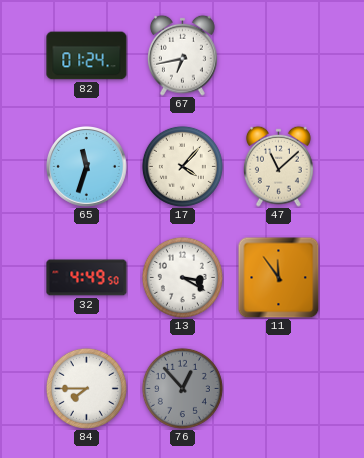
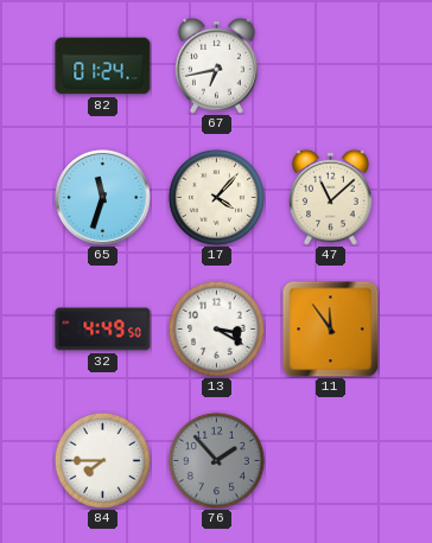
76: 12:53 -> 1:53 (216, 460)
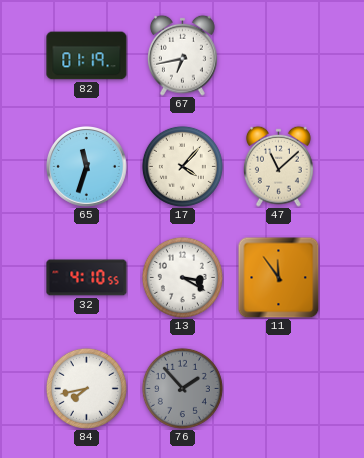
82: 01:24 -> 01:19 (87, 56)
32: 4:49 -> 4:10 (87, 278)
84: 7:45 -> 7:43 (86, 388)
